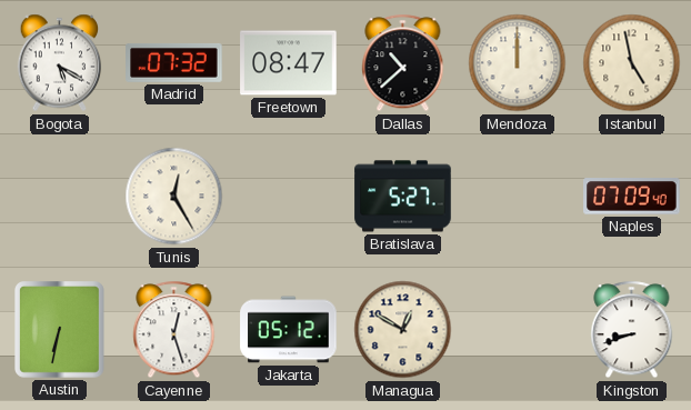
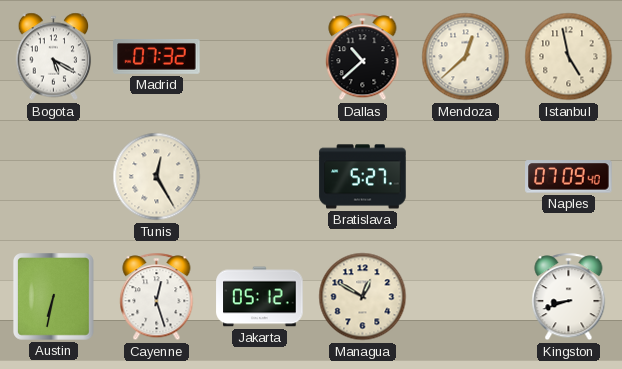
Freetown: 08:47 -> none (289, 63)
Mendoza: 12:00 -> 12:38 (466, 57)
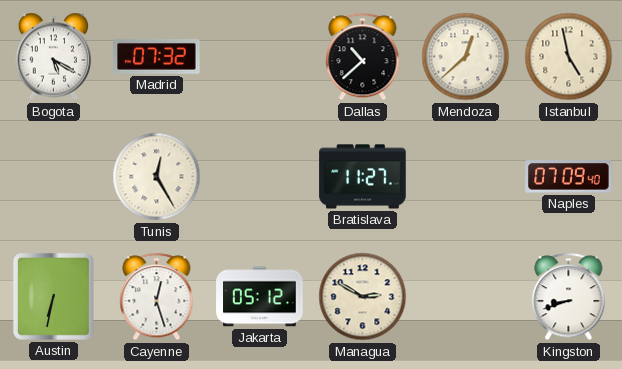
Bratislava: 5:27 -> 11:27 (363, 177)
Managua: 12:50 -> 2:50 (363, 297)
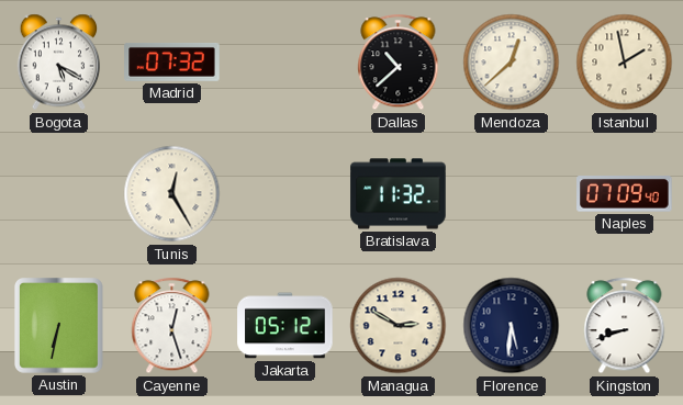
Istanbul: 4:58 -> 1:58 (625, 63)
Bratislava: 11:27 -> 11:32 (399, 194)
Florence: none -> 5:31 (512, 326)
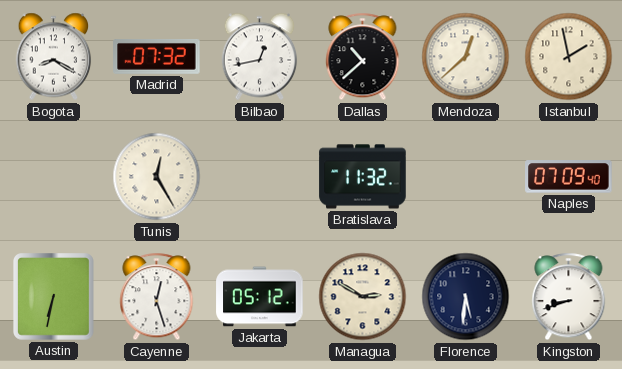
Bogota: 5:20 -> 8:20 (54, 57)
Bilbao: none -> 12:43 (260, 57)
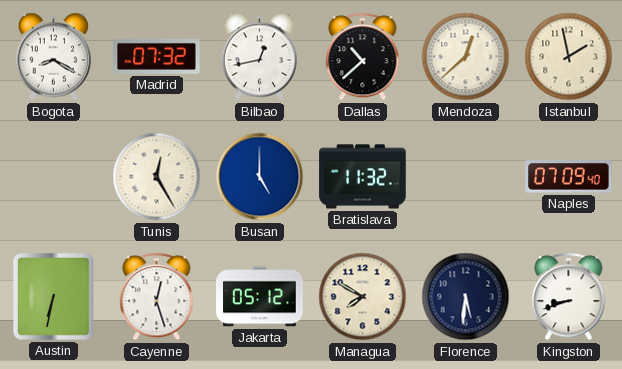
Busan: none -> 5:00 (260, 177)
Managua: 2:50 -> 7:50 (363, 297)
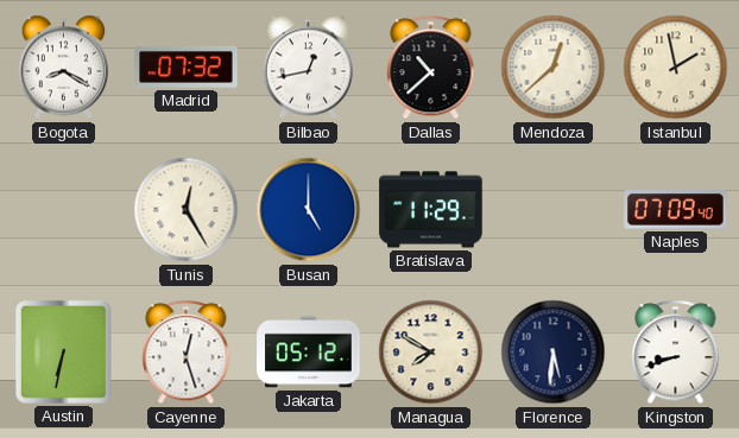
Bratislava: 11:32 -> 11:29 (431, 210)
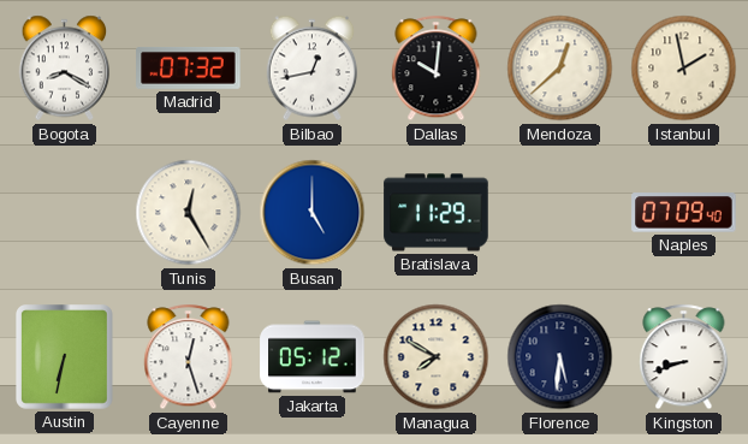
Dallas: 10:38 -> 10:01 (437, 69)
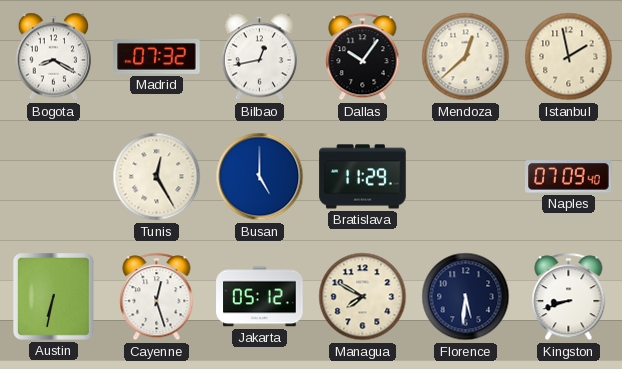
Dallas: 10:01 -> 10:06 (363, 57)
